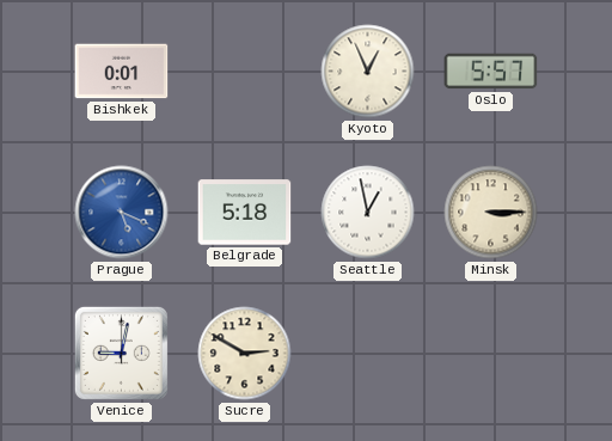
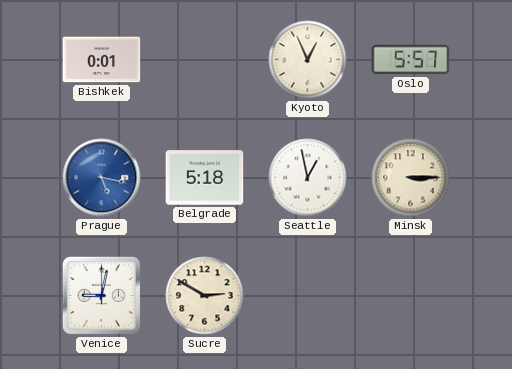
Prague: 5:19 -> 5:17 (102, 178)
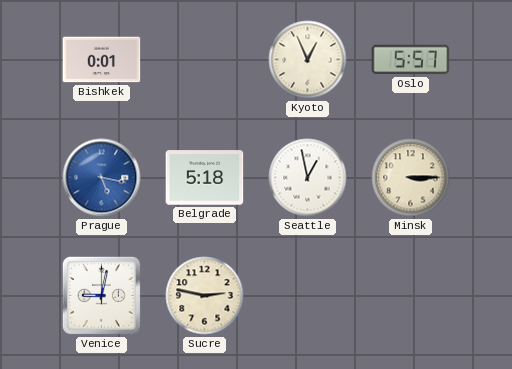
Sucre: 2:50 -> 2:47 (205, 296)
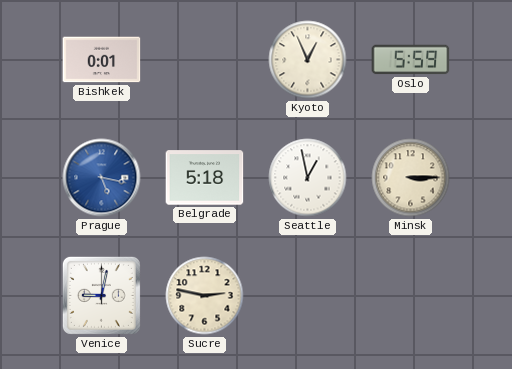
Oslo: 5:57 -> 5:59 (411, 60)
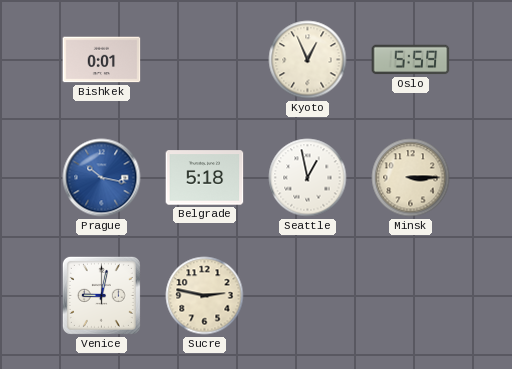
Prague: 5:17 -> 10:17 (102, 178)
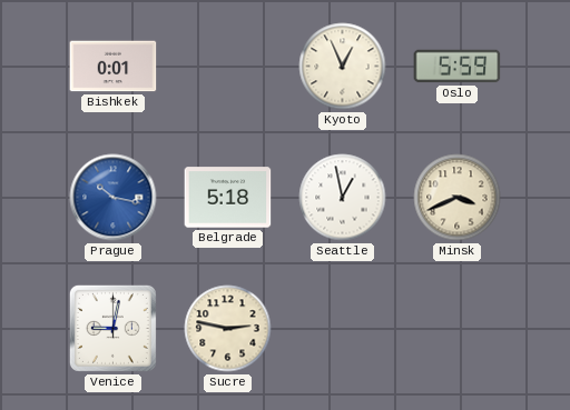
Minsk: 3:15 -> 3:41 (458, 198)
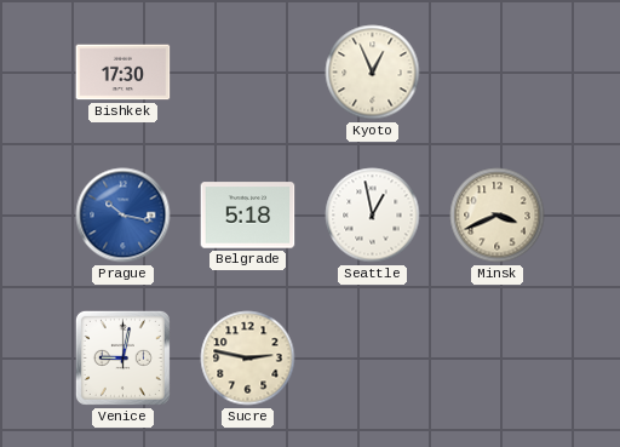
Bishkek: 0:01 -> 17:30 (124, 73)
Oslo: 5:59 -> none (458, 67)
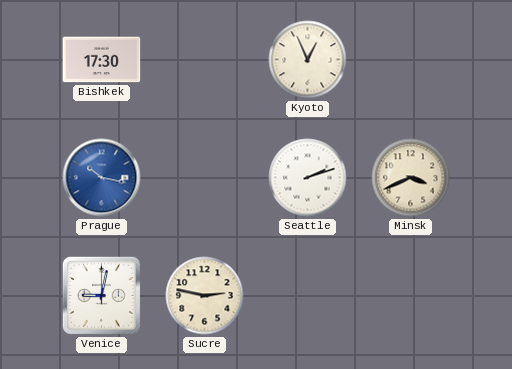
Belgrade: 5:18 -> none (248, 216)
Seattle: 12:58 -> 2:12 (308, 178)
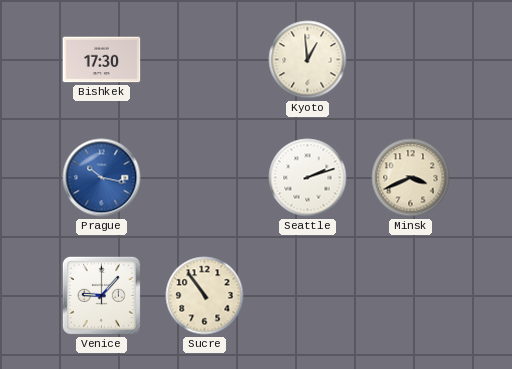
Kyoto: 12:56 -> 12:59 (308, 60)
Venice: 9:02 -> 9:07 (101, 295)
Sucre: 2:47 -> 10:54 (205, 296)
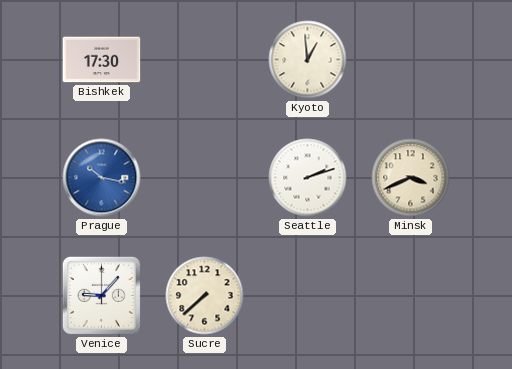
Sucre: 10:54 -> 7:38 (205, 296)
